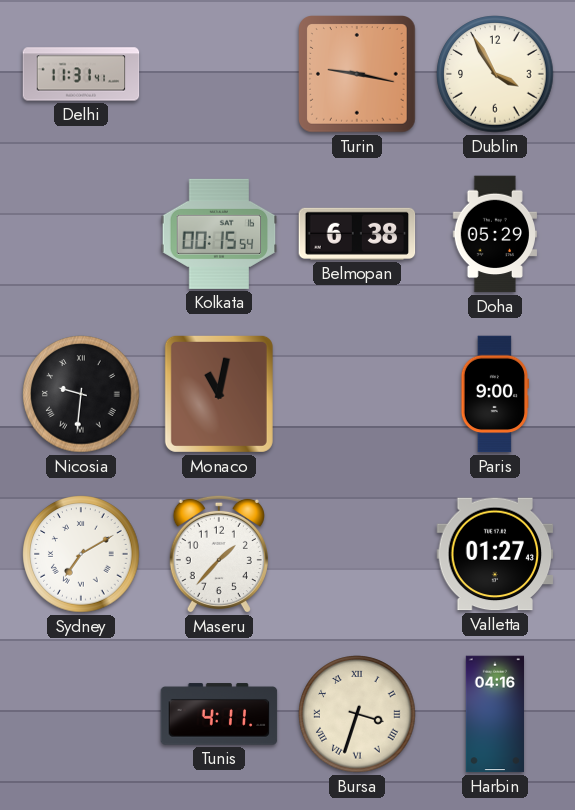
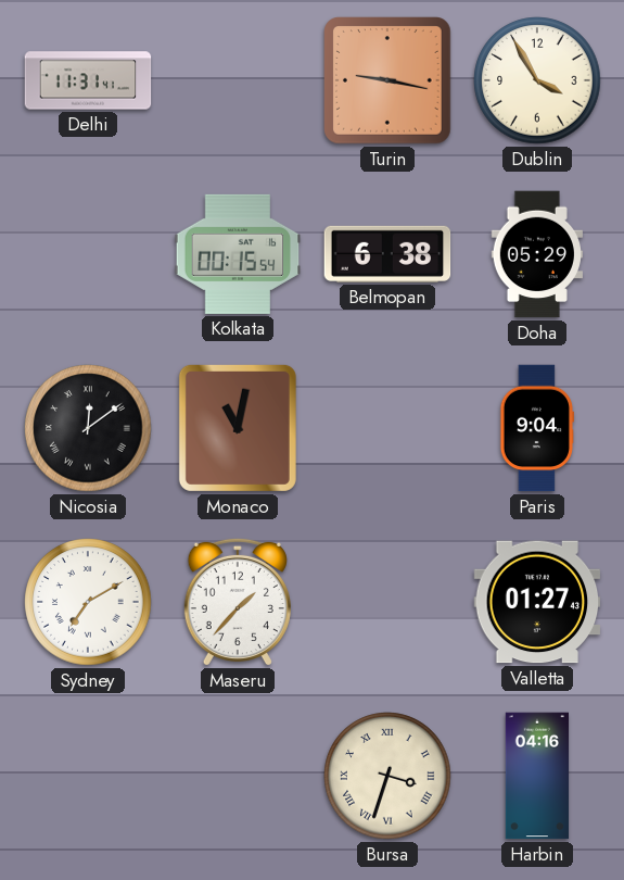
Nicosia: 9:31 -> 12:09 (88, 428)
Paris: 9:00 -> 9:04 (536, 428)
Tunis: 4:11 -> none (219, 714)
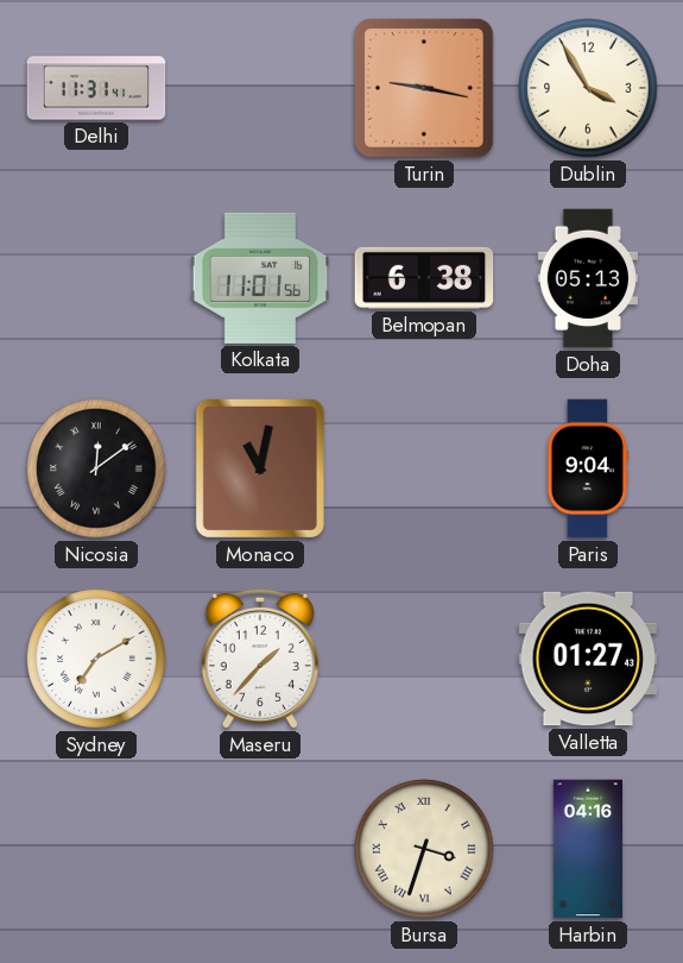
Kolkata: 00:15 -> 11:01 (260, 278)
Doha: 05:29 -> 05:13 (587, 278)
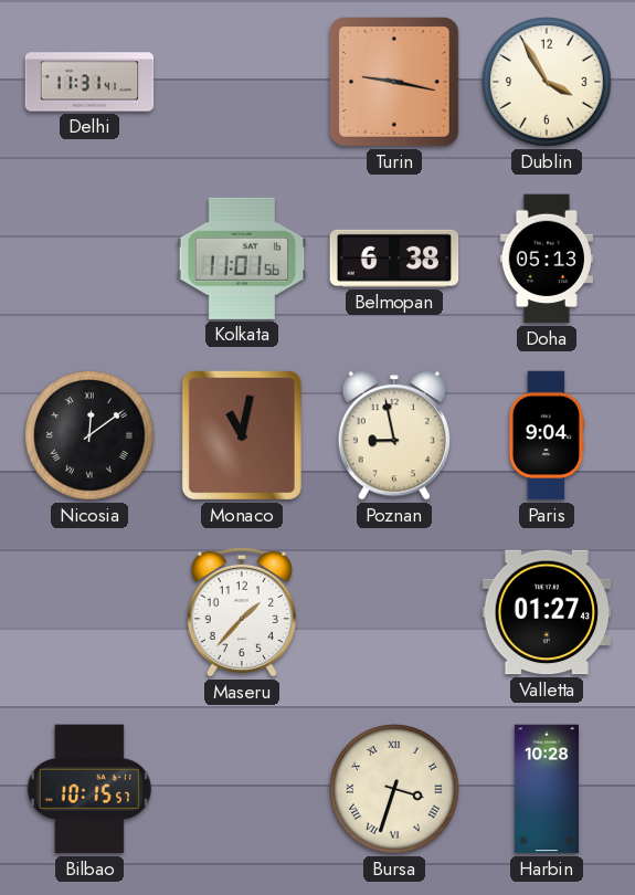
Poznan: none -> 8:58 (393, 435)
Sydney: 7:10 -> none (96, 659)
Bilbao: none -> 10:15 (89, 789)
Harbin: 04:16 -> 10:28 (546, 789)
